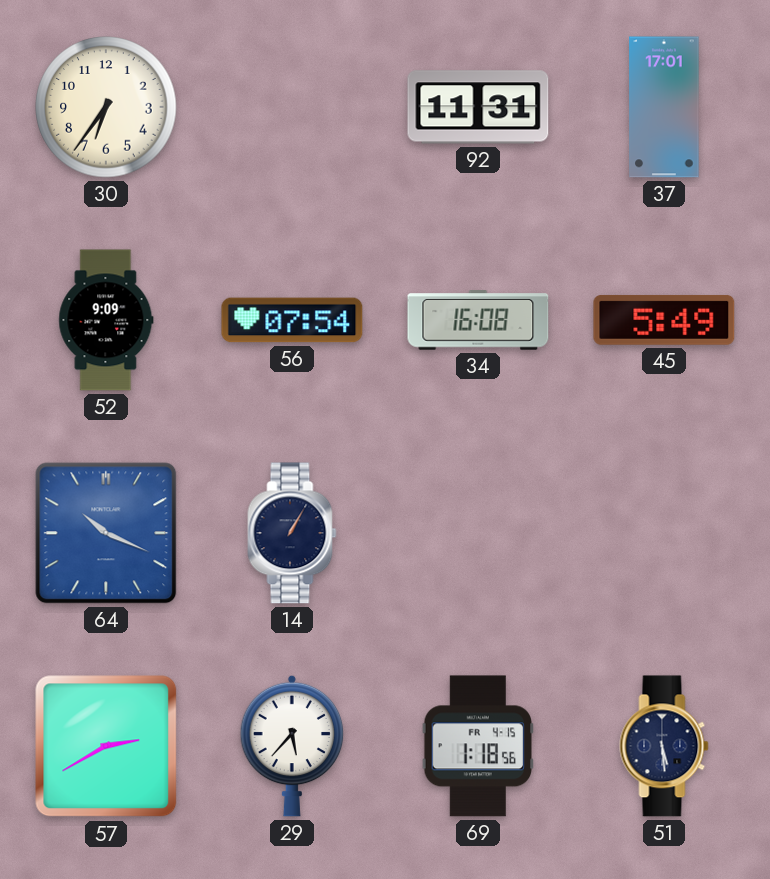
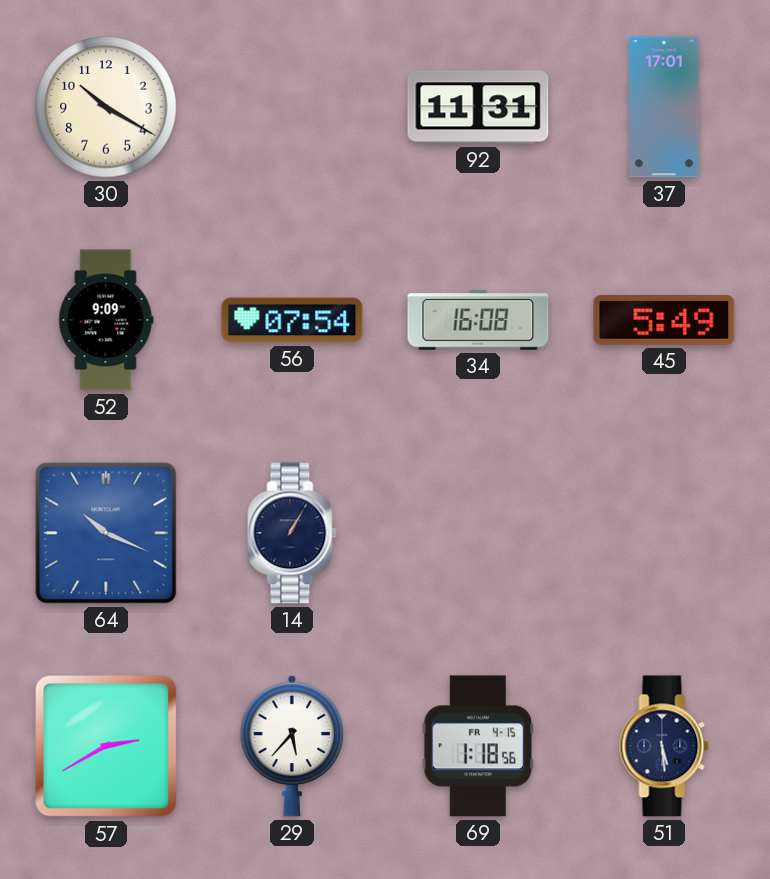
30: 6:36 -> 10:20 (106, 107)
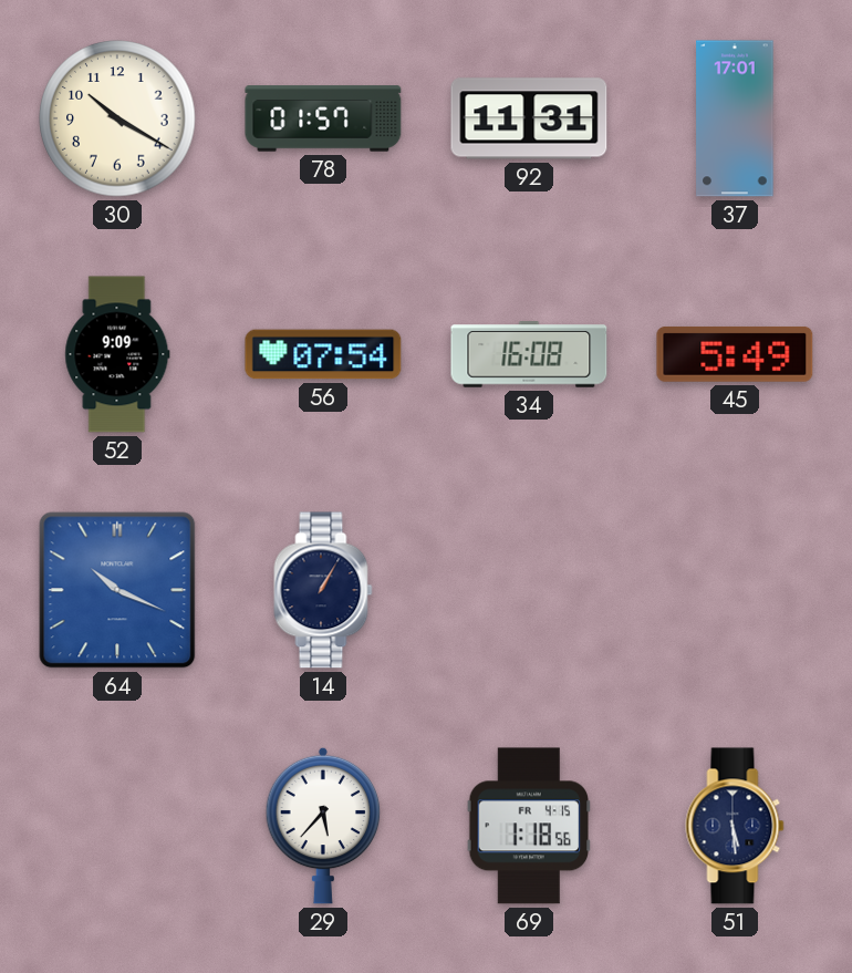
78: none -> 01:57 (323, 118)
57: 2:40 -> none (106, 746)
